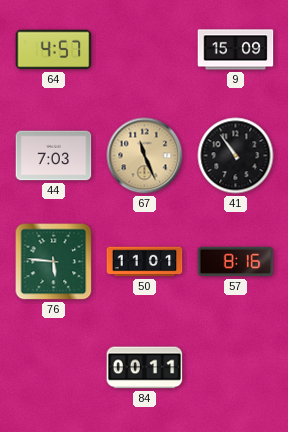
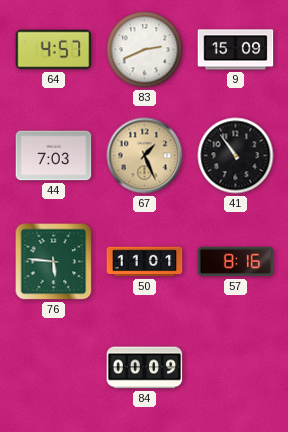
83: none -> 2:41 (145, 50)
67: 11:26 -> 1:26 (145, 156)
84: 00:11 -> 00:09 (145, 368)
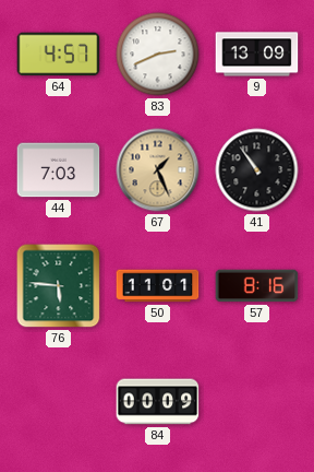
9: 15:09 -> 13:09 (257, 55)
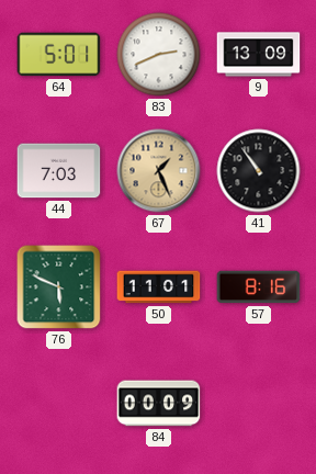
64: 4:57 -> 5:01 (59, 55)
76: 5:46 -> 5:49 (59, 287)
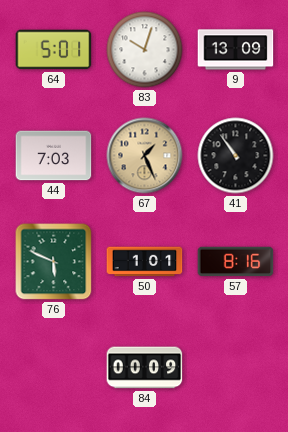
83: 2:41 -> 10:03 (145, 50)
50: 11:01 -> 1:01 (145, 262)
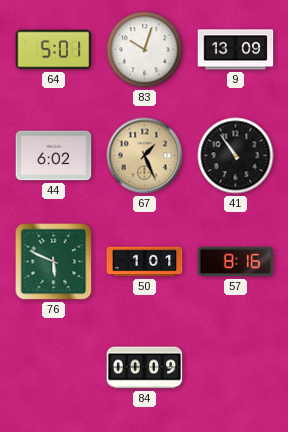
44: 7:03 -> 6:02 (54, 156)
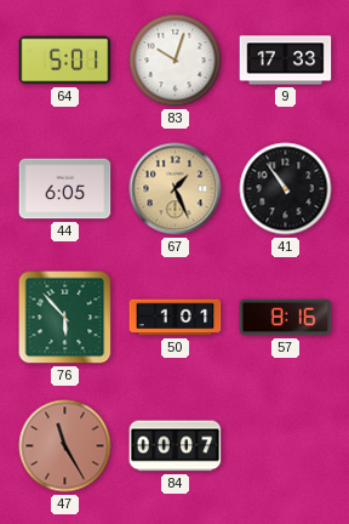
9: 13:09 -> 17:33 (286, 61)
44: 6:02 -> 6:05 (65, 189)
76: 5:49 -> 5:53 (65, 318)
47: none -> 11:25 (65, 446)
84: 00:09 -> 00:07 (176, 446)
